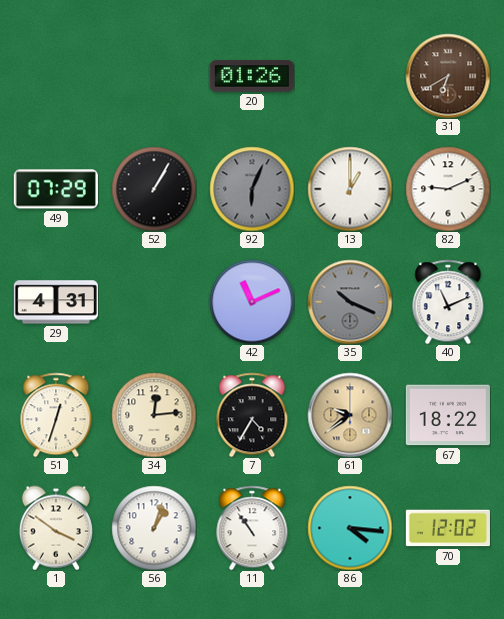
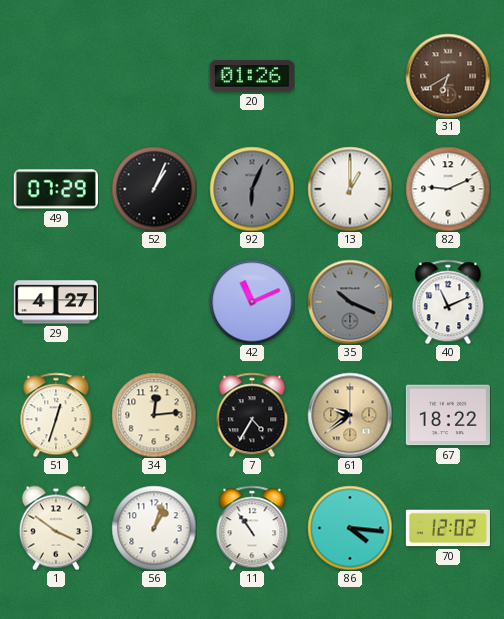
52: 1:05 -> 1:04 (154, 189)
29: 4:31 -> 4:27 (56, 302)
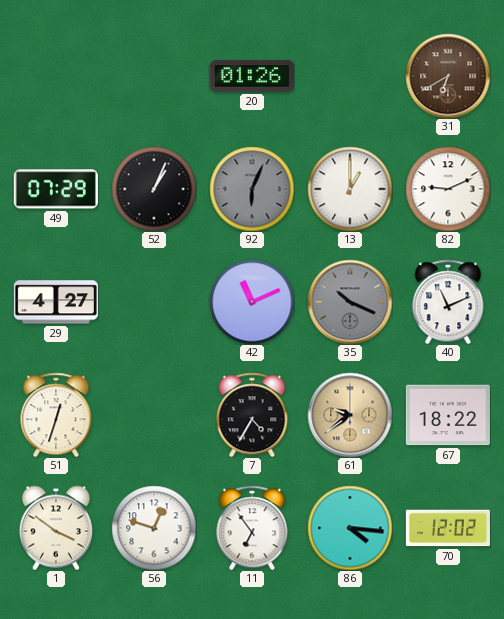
34: 12:14 -> none (154, 415)
56: 1:03 -> 12:48 (154, 528)
11: 10:54 -> 6:54 (252, 528)
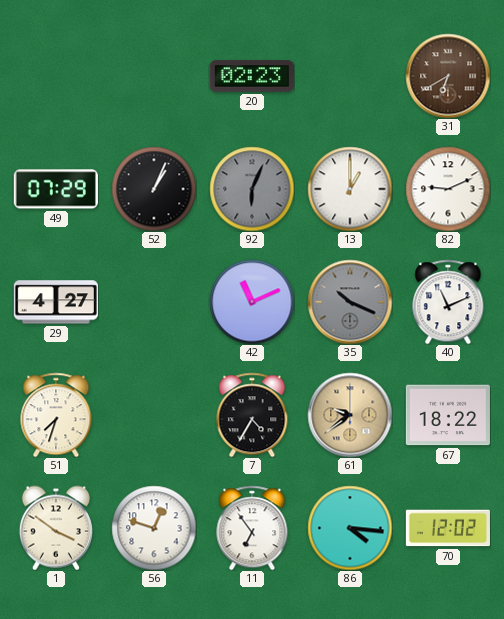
20: 01:26 -> 02:23 (252, 76)
51: 12:33 -> 7:33 (56, 415)
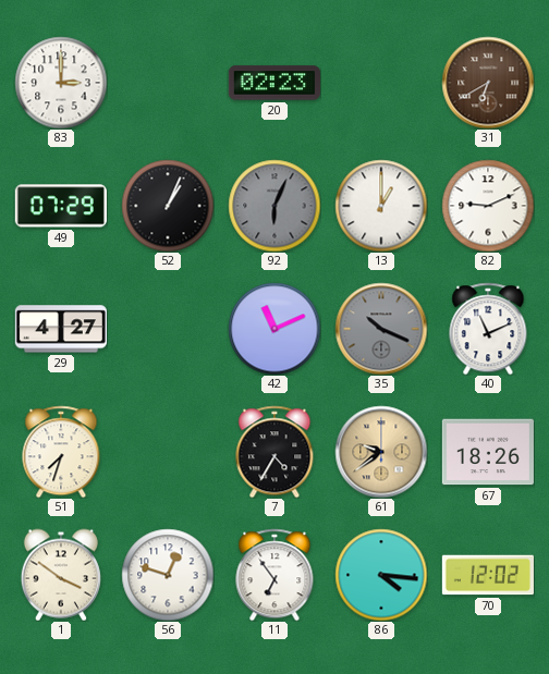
83: none -> 3:00 (61, 83)
67: 18:22 -> 18:26 (488, 452)
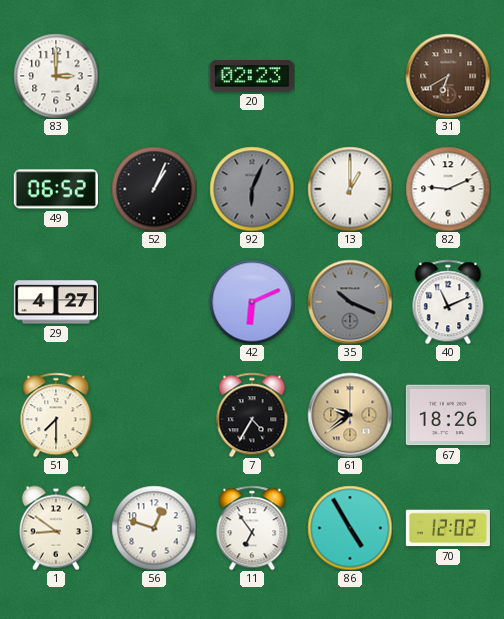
49: 07:29 -> 06:52 (56, 189)
42: 11:11 -> 6:11 (252, 302)
51: 7:33 -> 7:30 (56, 415)
1: 3:51 -> 8:51 (56, 528)
86: 4:16 -> 4:55 (350, 528)
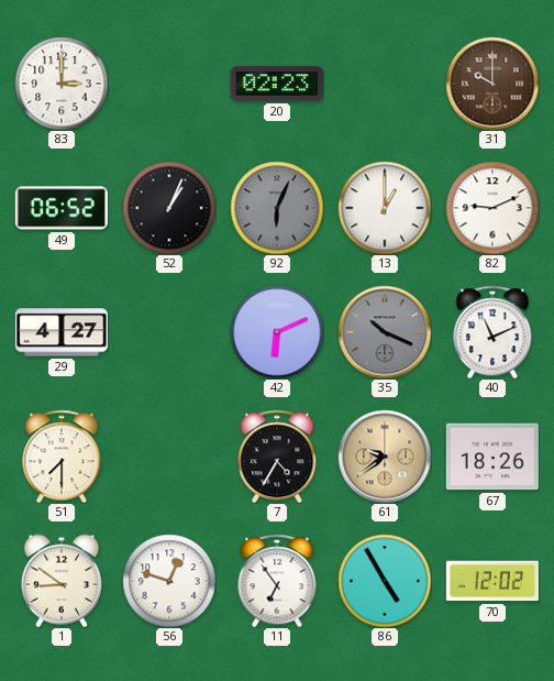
31: 6:40 -> 10:00 (492, 84)
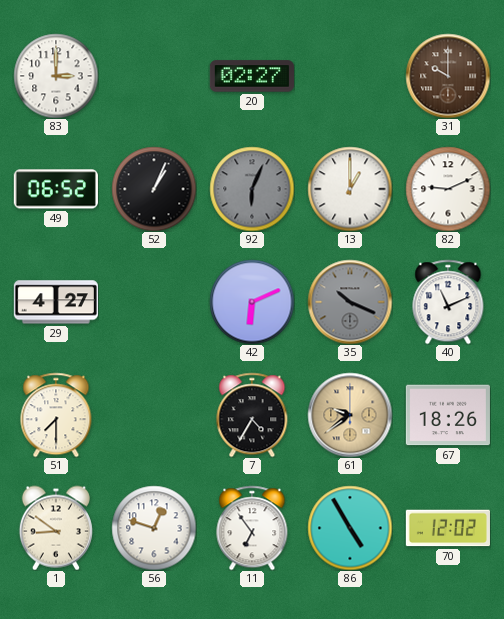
20: 02:23 -> 02:27 (252, 76)
